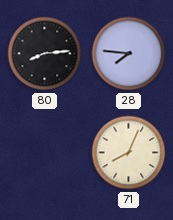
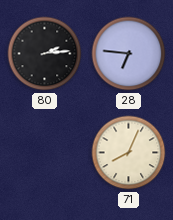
80: 8:14 -> 2:14 (45, 54)
28: 7:46 -> 6:46 (129, 54)
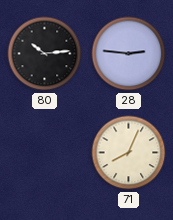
80: 2:14 -> 10:14 (45, 54)
28: 6:46 -> 2:46 (129, 54)
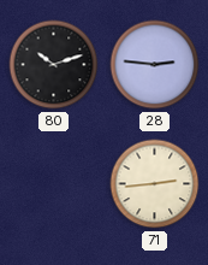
80: 10:14 -> 10:12 (54, 65)
71: 8:04 -> 2:44 (155, 184)
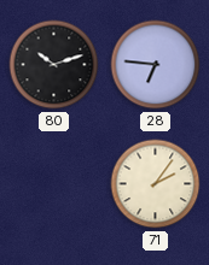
28: 2:46 -> 6:46 (156, 65)
71: 2:44 -> 2:06 (156, 184)
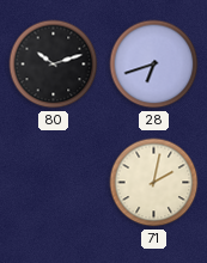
28: 6:46 -> 6:42 (154, 65)
71: 2:06 -> 2:02 (154, 183)
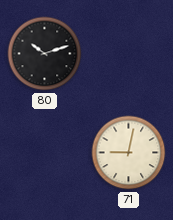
28: 6:42 -> none (154, 65)
71: 2:02 -> 9:02 (129, 153)
